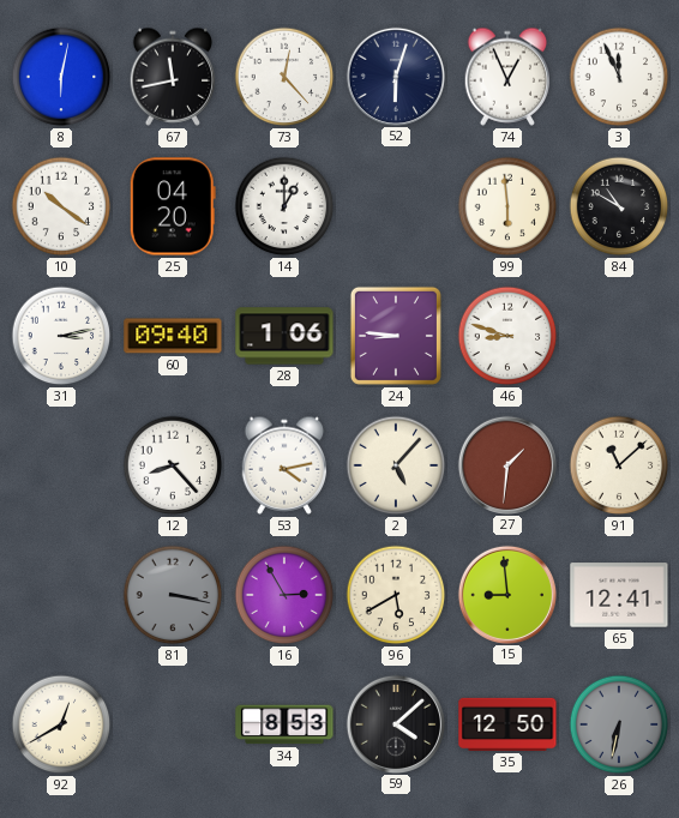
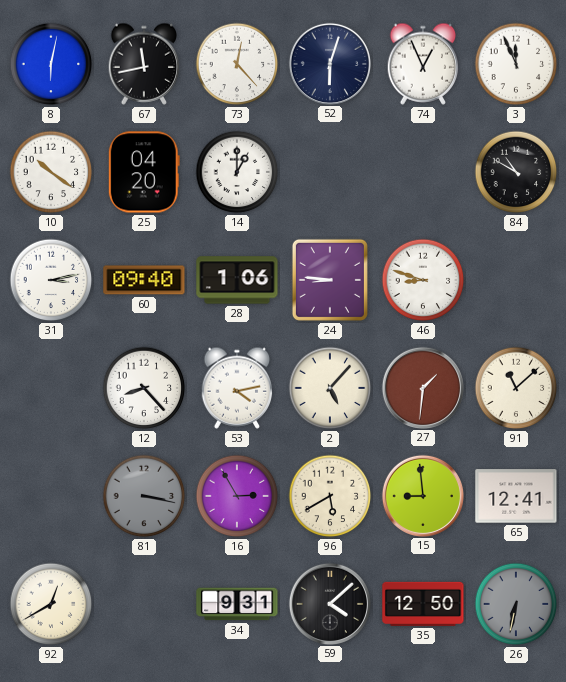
99: 5:59 -> none (507, 206)
34: 8:53 -> 9:31 (237, 604)
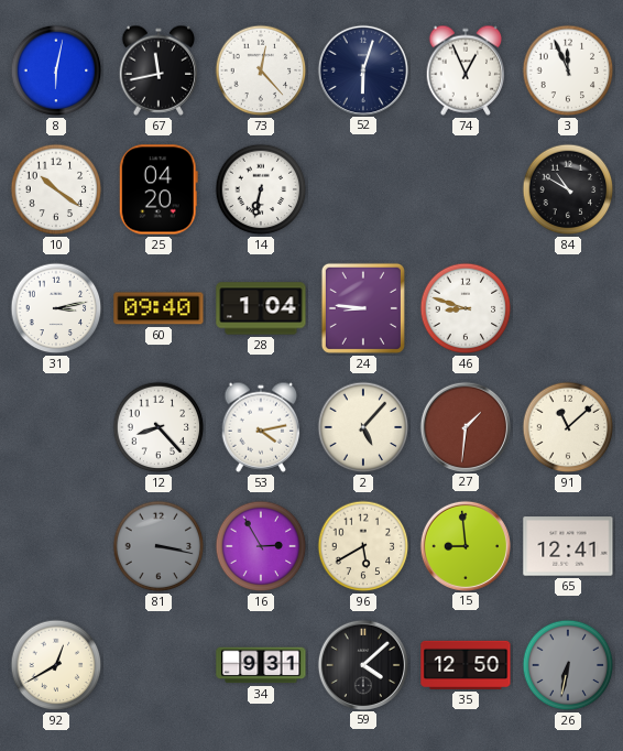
14: 1:00 -> 6:32 (261, 189)
28: 1:06 -> 1:04 (261, 308)
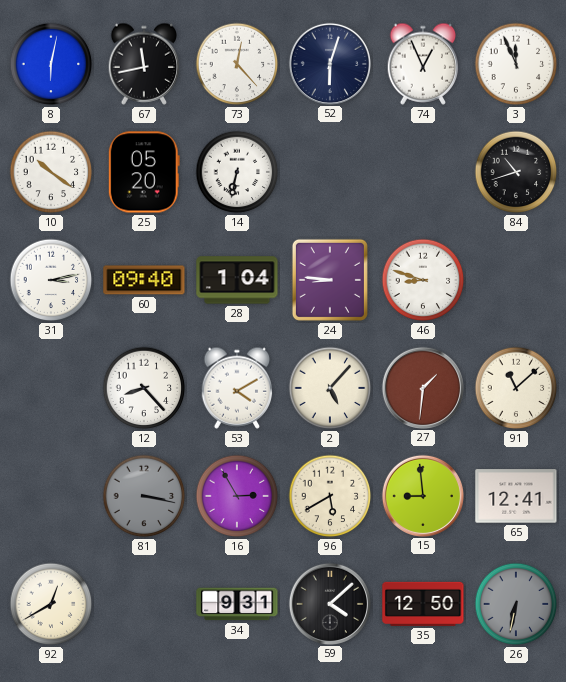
25: 04:20 -> 05:20 (144, 172)
84: 10:50 -> 10:42 (516, 172)
53: 4:13 -> 4:10 (237, 388)
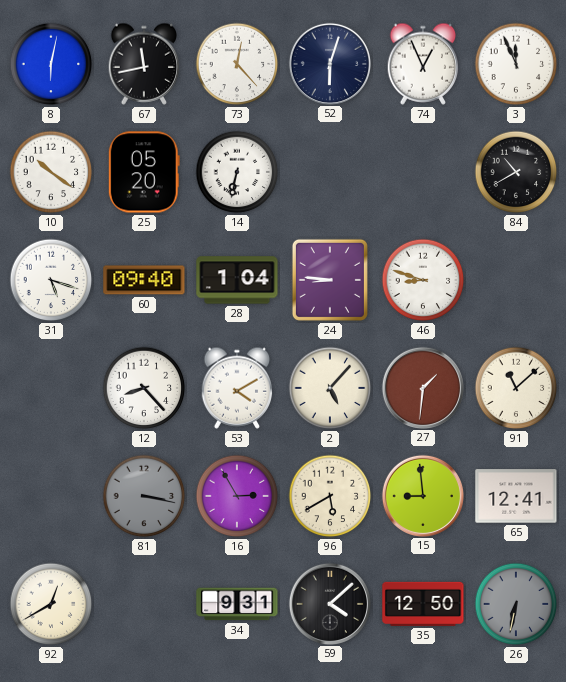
84: 10:42 -> 10:40 (516, 172)
31: 3:13 -> 5:18 (51, 280)
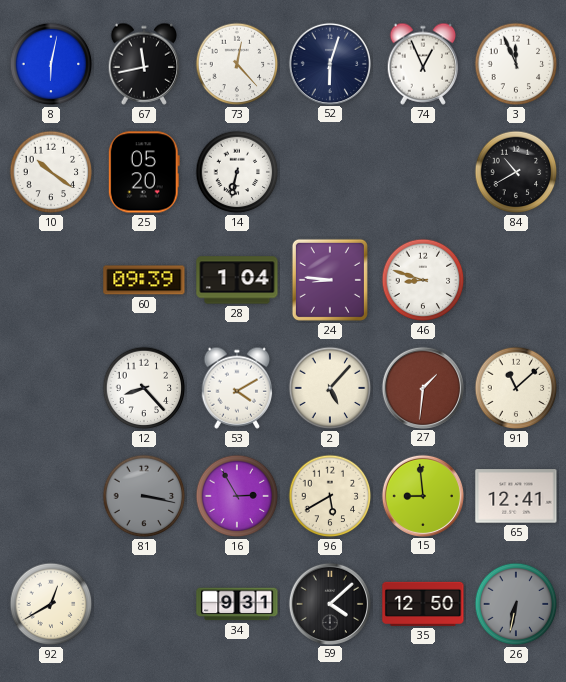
31: 5:18 -> none (51, 280)
60: 09:40 -> 09:39 (144, 280)
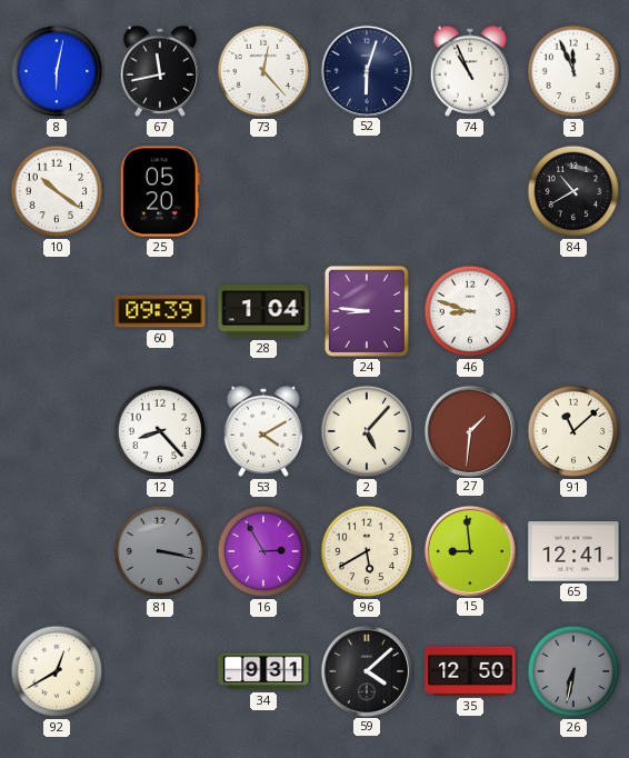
74: 12:56 -> 10:56 (470, 71)
14: 6:32 -> none (237, 172)
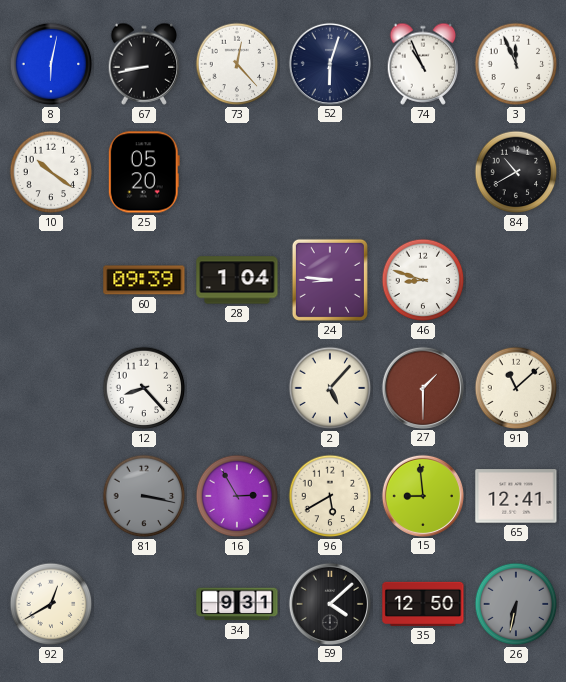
67: 11:43 -> 8:43 (144, 64)
53: 4:10 -> none (263, 431)
27: 1:31 -> 1:30 (422, 387)
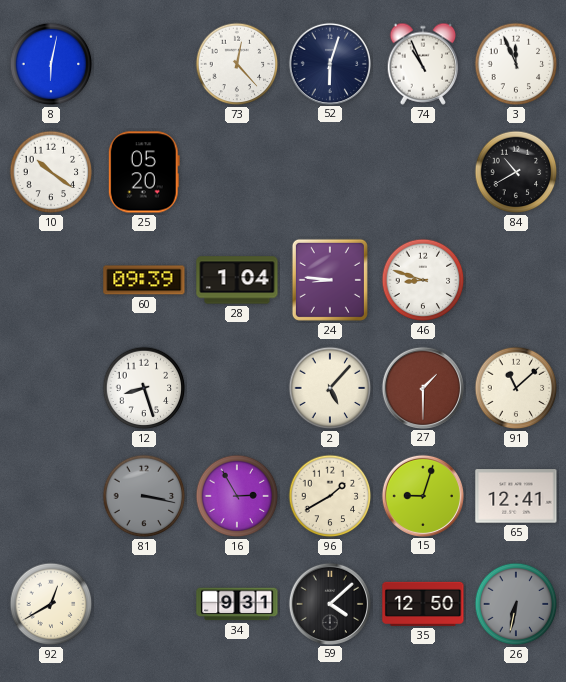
67: 8:43 -> none (144, 64)
12: 8:23 -> 8:27 (144, 388)
96: 5:40 -> 1:40 (330, 496)
15: 8:59 -> 9:03 (422, 495)
